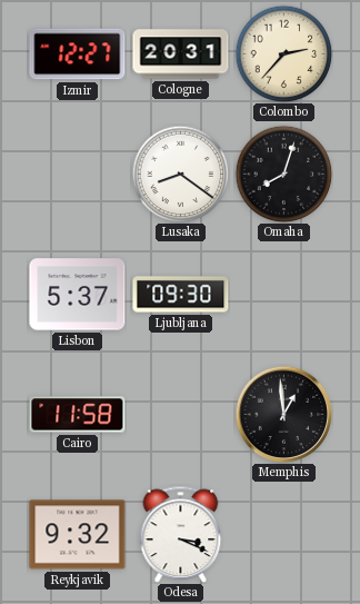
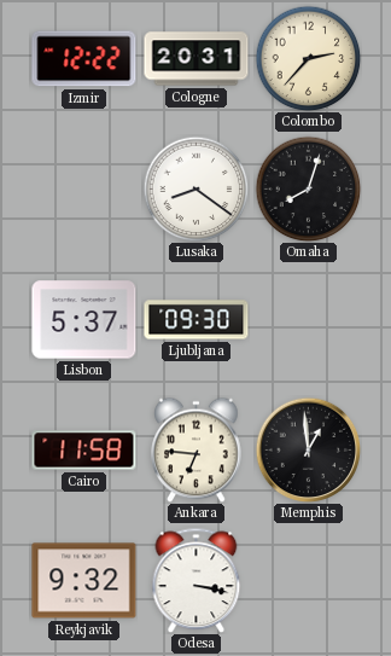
Izmir: 12:27 -> 12:22 (84, 59)
Ankara: none -> 6:46 (197, 449)
Odesa: 3:19 -> 3:17 (197, 580)
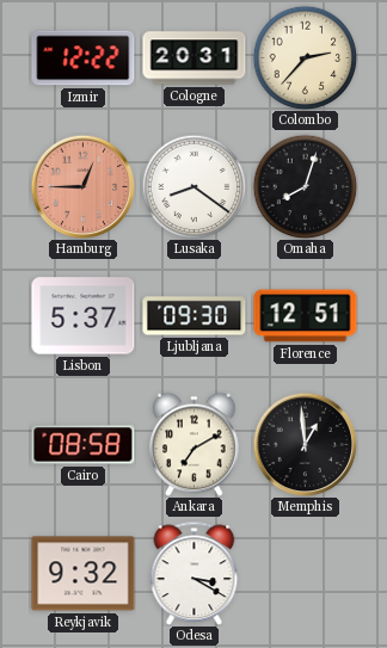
Hamburg: none -> 12:45 (82, 186)
Florence: none -> 12:51 (306, 316)
Cairo: 11:58 -> 08:58 (84, 445)
Ankara: 6:46 -> 7:10 (195, 444)
Odesa: 3:17 -> 3:20 (195, 573)
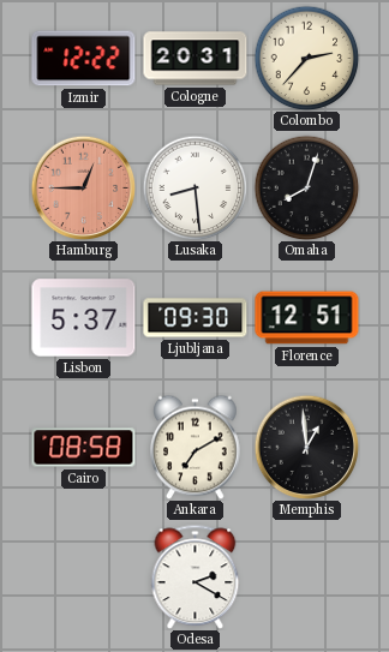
Lusaka: 8:21 -> 8:29 (194, 187)
Reykjavik: 9:32 -> none (84, 574)
Odesa: 3:20 -> 2:20 (196, 576)
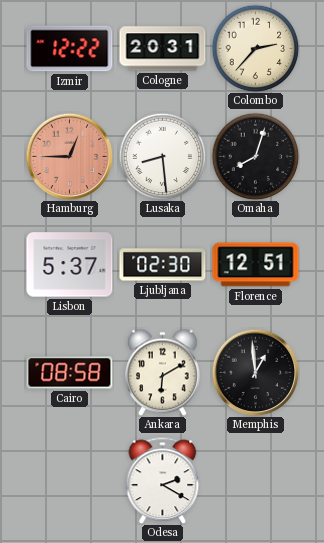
Ljubljana: 09:30 -> 02:30 (163, 265)
Ankara: 7:10 -> 6:10 (163, 372)
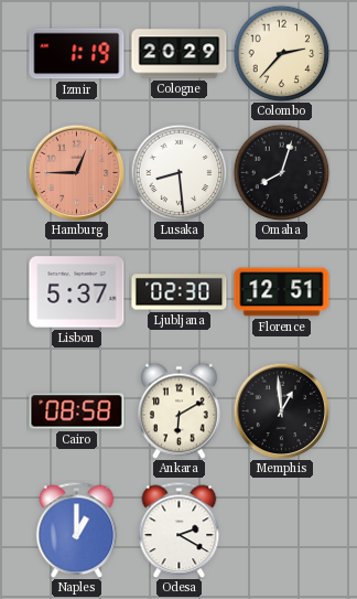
Izmir: 12:22 -> 1:19 (77, 54)
Cologne: 20:31 -> 20:29 (180, 54)
Naples: none -> 1:00 (77, 530)
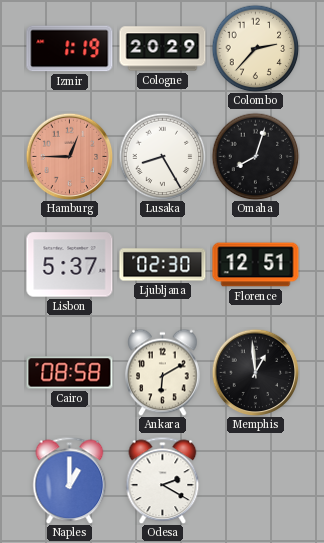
Lusaka: 8:29 -> 8:25 (162, 156)
